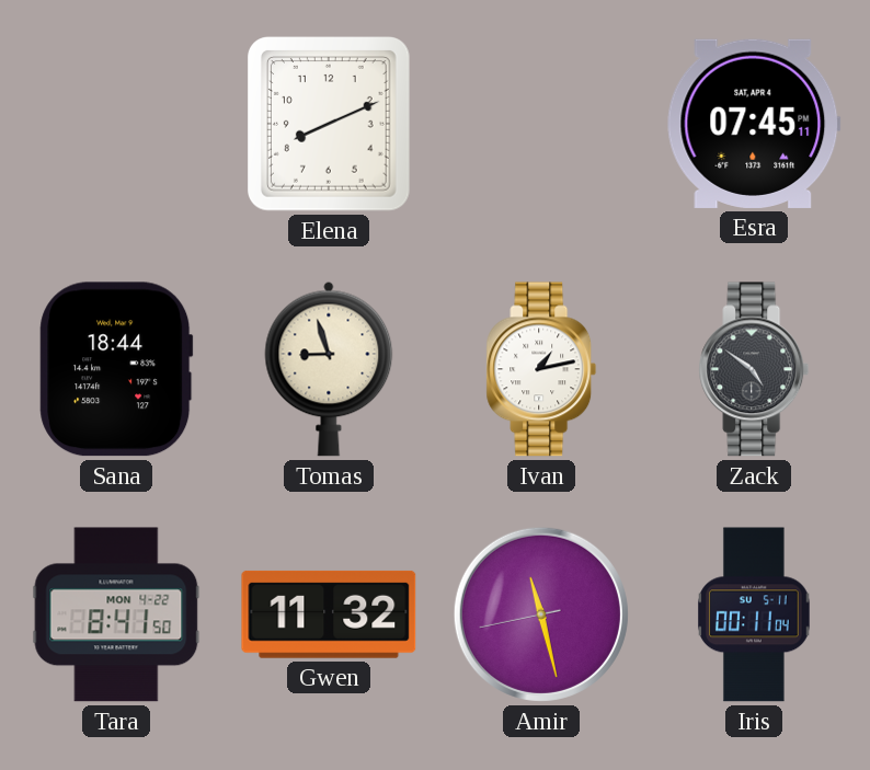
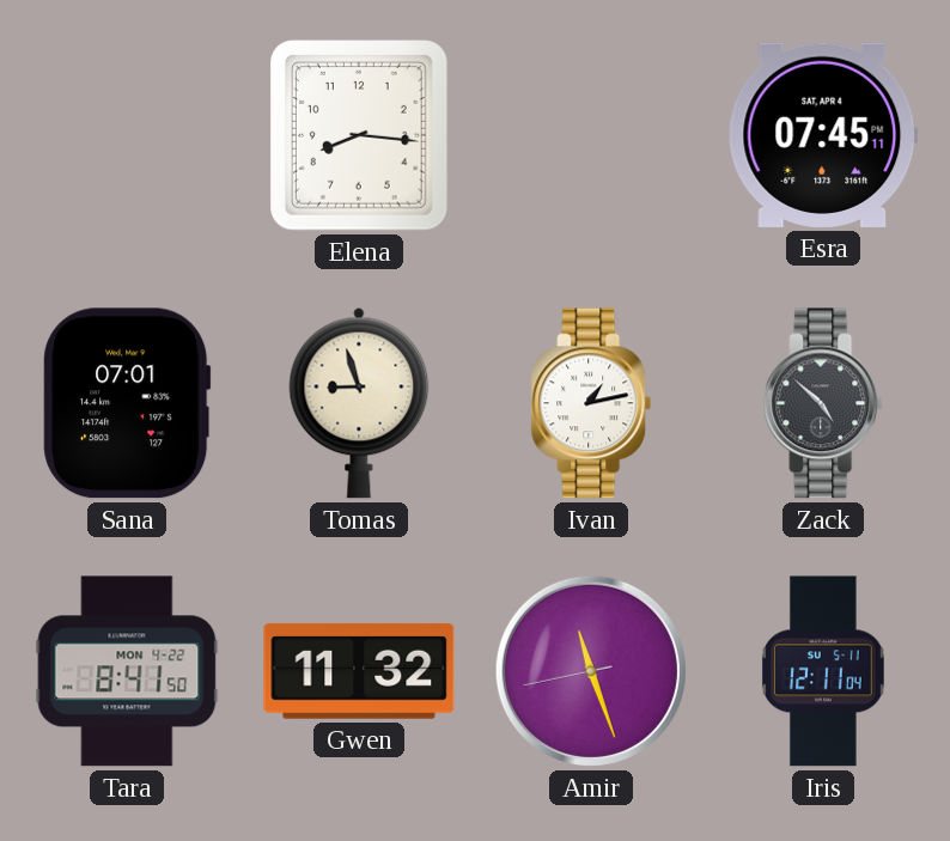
Elena: 8:11 -> 8:16 (360, 136)
Sana: 18:44 -> 07:01 (127, 403)
Zack: 4:51 -> 4:52 (823, 403)
Amir: 11:27 -> 11:26 (591, 671)
Iris: 00:11 -> 12:11 (824, 671)
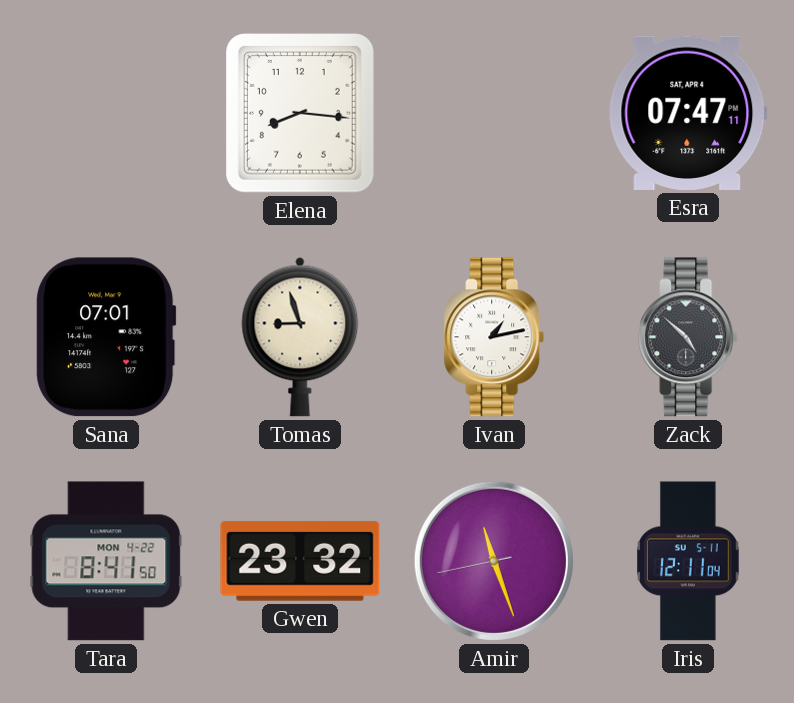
Esra: 07:45 -> 07:47 (688, 113)
Gwen: 11:32 -> 23:32 (300, 561)
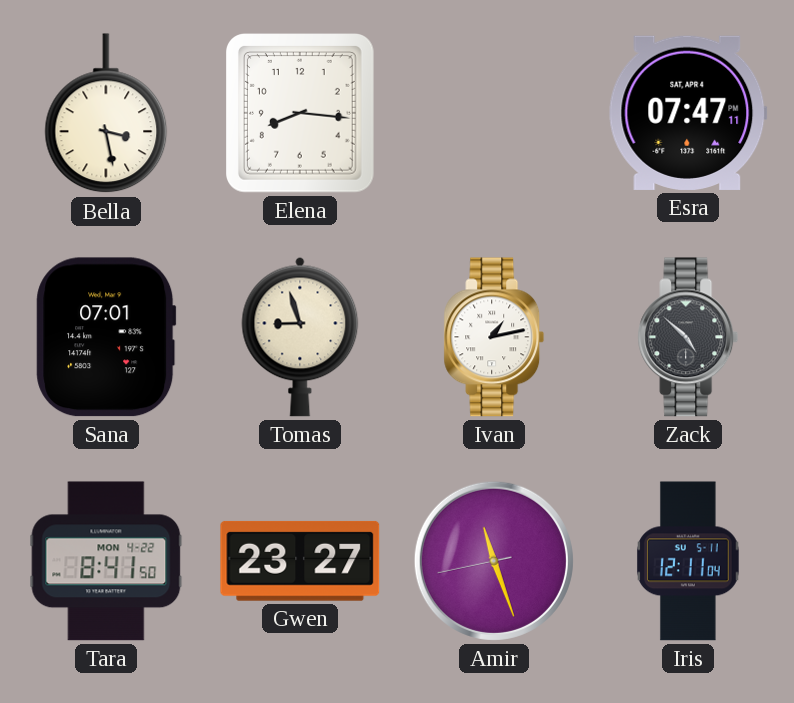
Bella: none -> 3:28 (106, 114)
Gwen: 23:32 -> 23:27 (300, 561)
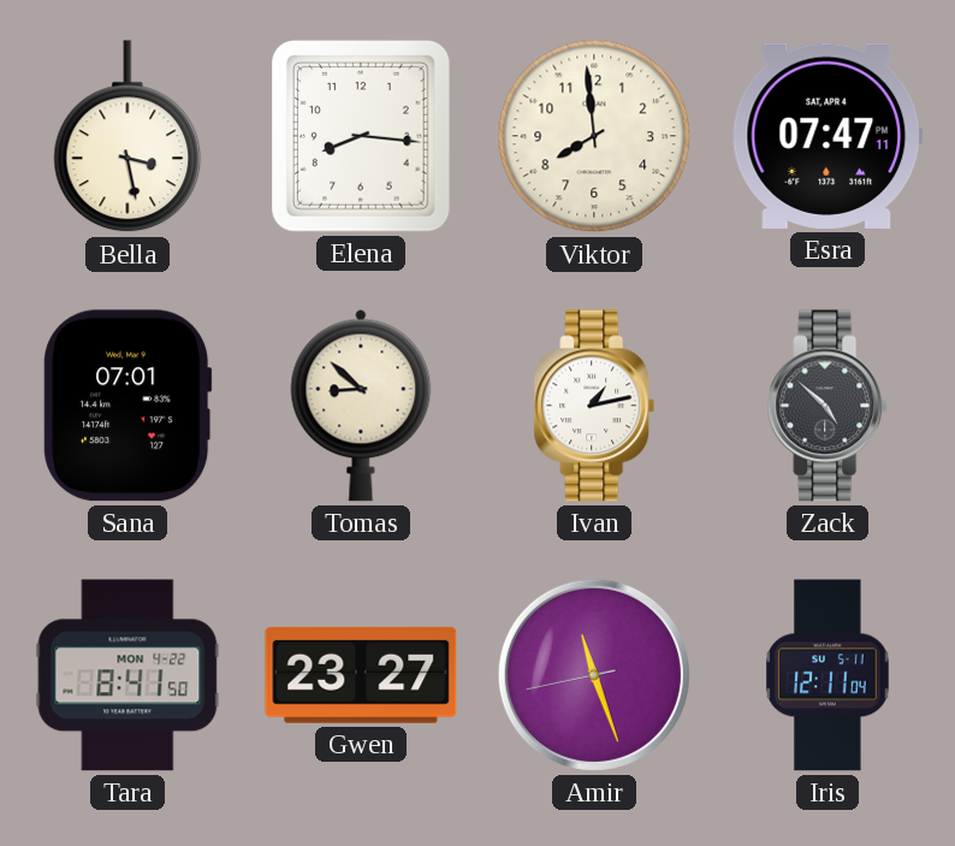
Viktor: none -> 7:59 (594, 136)
Tomas: 8:57 -> 8:52 (361, 406)
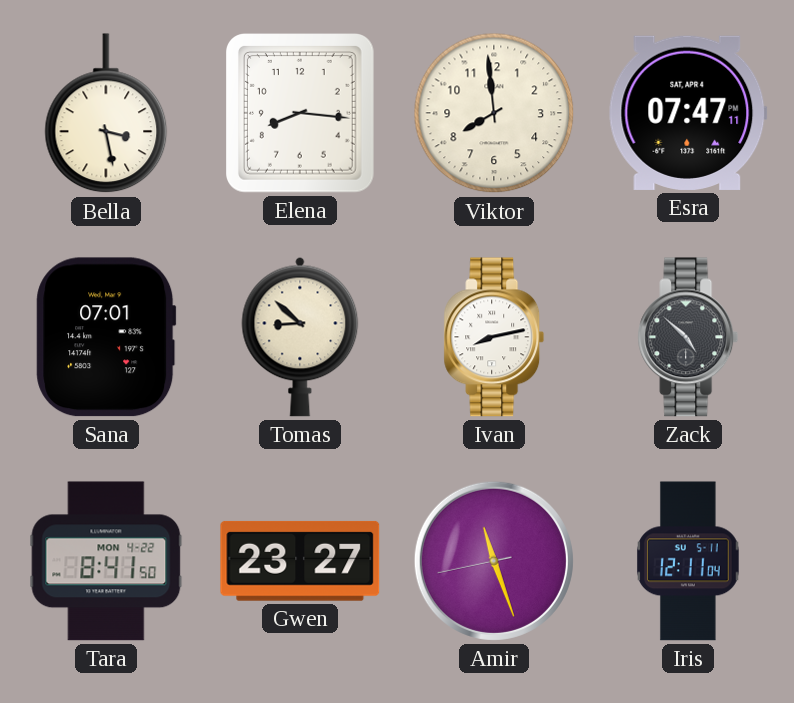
Ivan: 1:13 -> 8:13 (494, 337)
